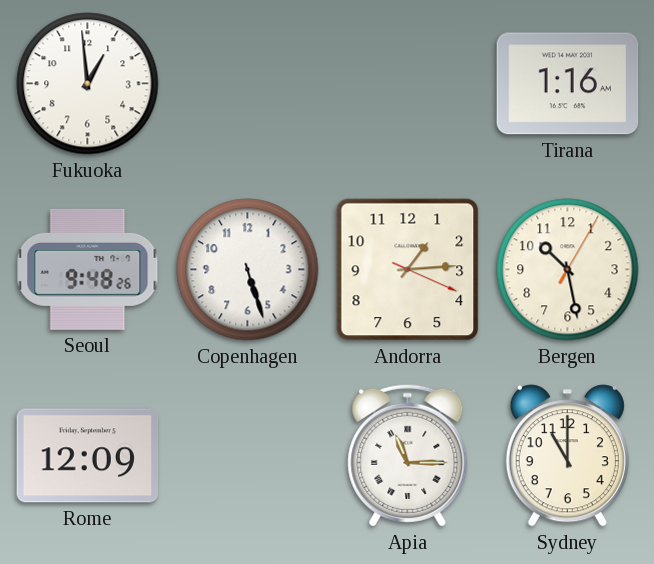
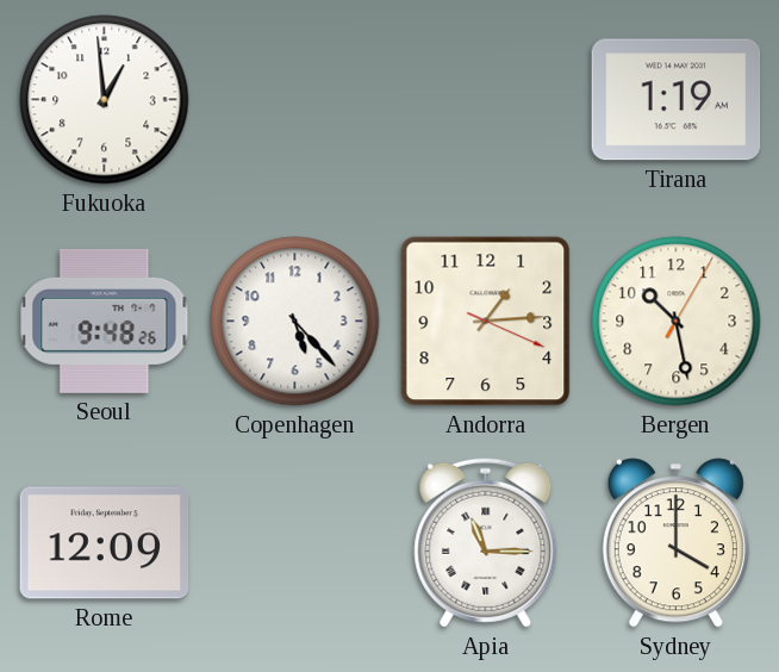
Tirana: 1:16 -> 1:19 (677, 100)
Copenhagen: 5:27 -> 5:23 (295, 322)
Sydney: 11:00 -> 4:00 (675, 543)
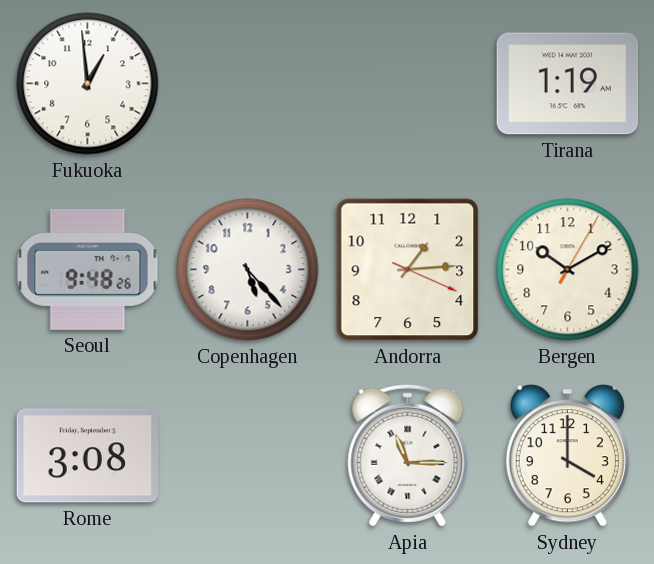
Bergen: 10:28 -> 10:10 (568, 270)
Rome: 12:09 -> 3:08 (88, 456)
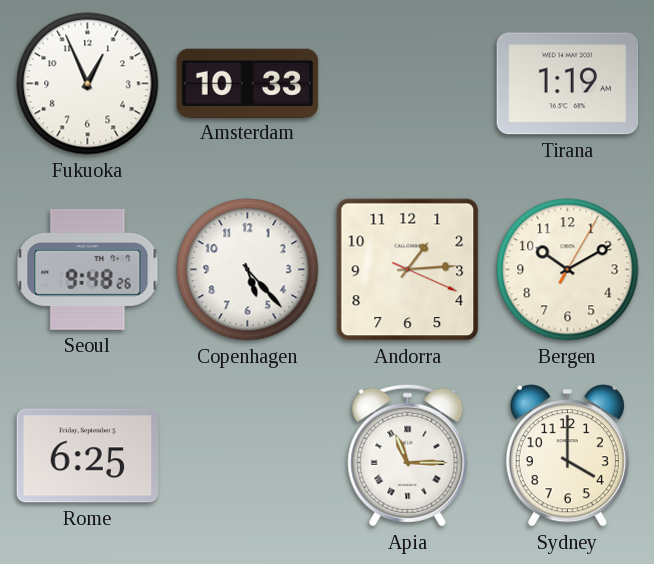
Fukuoka: 12:59 -> 12:56 (88, 84)
Amsterdam: none -> 10:33 (248, 83)
Rome: 3:08 -> 6:25 (88, 456)
